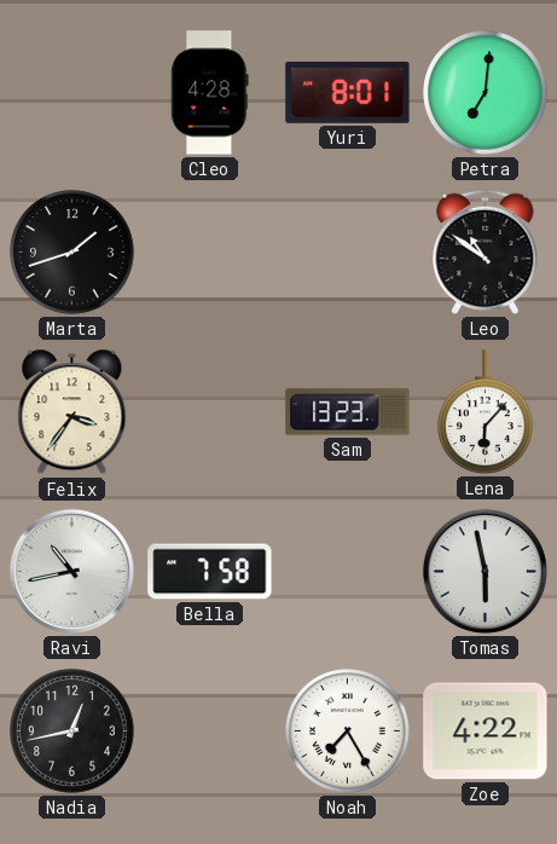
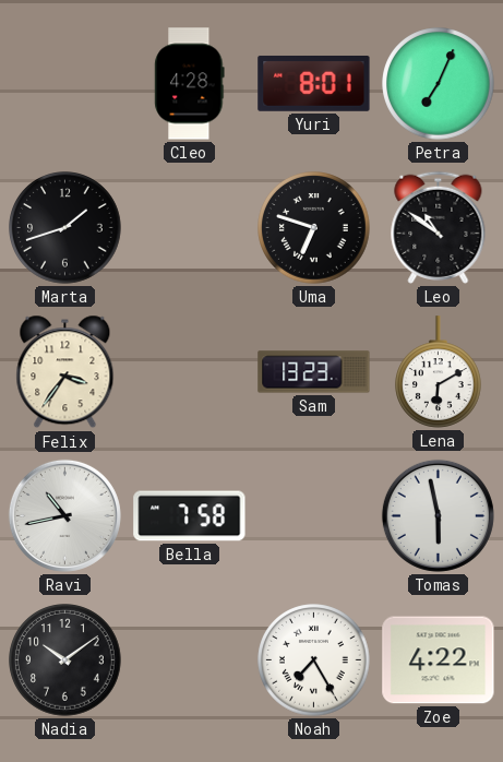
Petra: 7:01 -> 7:04 (439, 84)
Uma: none -> 6:48 (314, 228)
Lena: 6:07 -> 6:10 (439, 372)
Nadia: 12:43 -> 10:09 (65, 660)
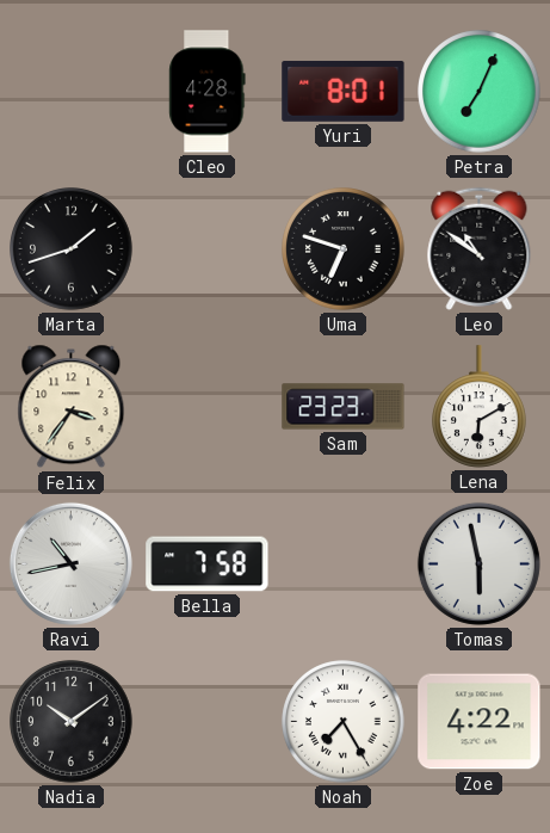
Sam: 13:23 -> 23:23 (344, 407)
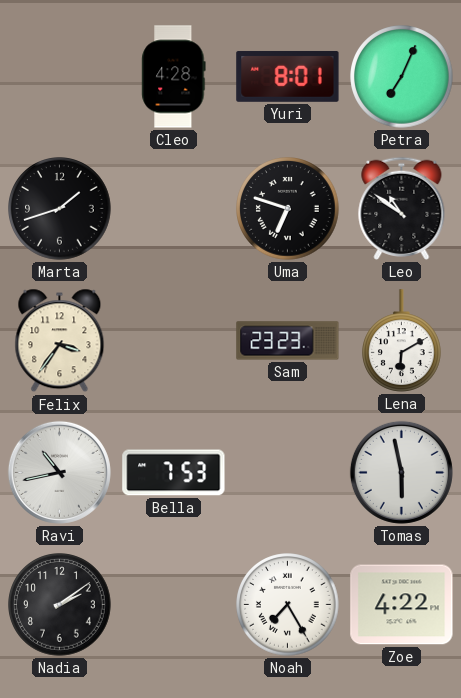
Bella: 7:58 -> 7:53 (174, 473)
Nadia: 10:09 -> 2:09 (60, 605)
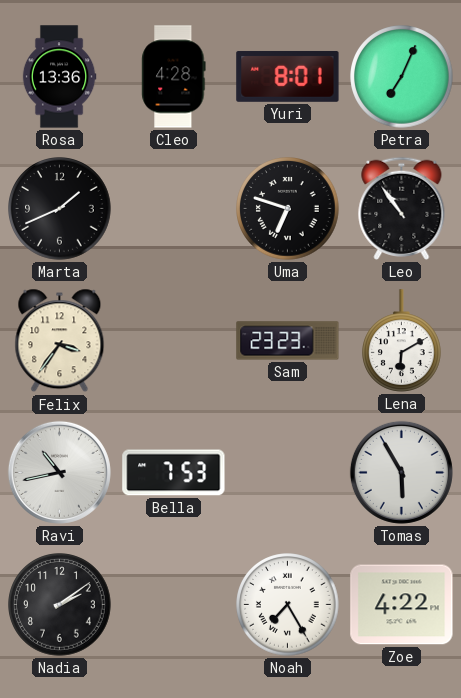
Rosa: none -> 13:36 (59, 77)
Marta: 1:42 -> 1:41 (60, 209)
Leo: 10:51 -> 10:54 (402, 208)
Tomas: 5:58 -> 5:55 (401, 472)
